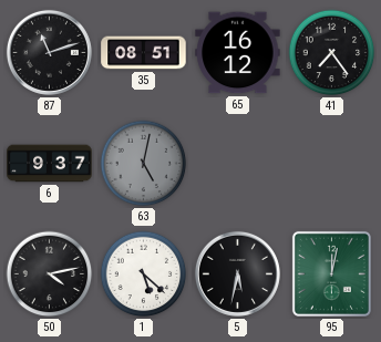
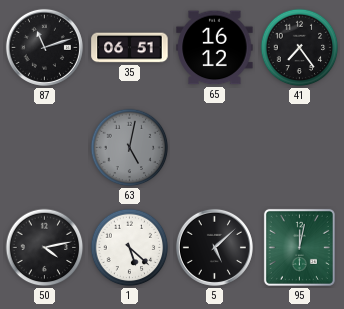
35: 08:51 -> 06:51 (130, 48)
6: 9:37 -> none (50, 164)
5: 5:32 -> 5:08 (214, 247)
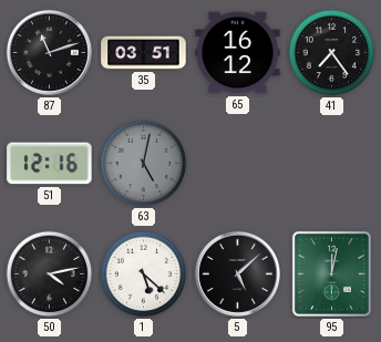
35: 06:51 -> 03:51 (144, 53)
51: none -> 12:16 (50, 164)
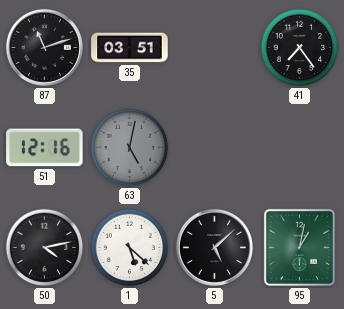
65: 16:12 -> none (238, 53)
95: 12:02 -> 1:02 (299, 247)
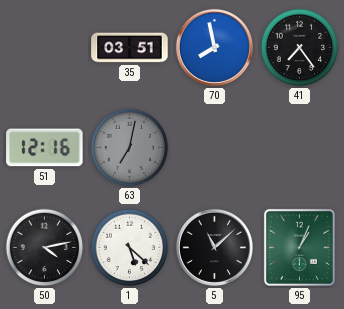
87: 11:12 -> none (44, 47)
70: none -> 7:58 (214, 47)
63: 5:02 -> 7:02 (130, 148)
5: 5:08 -> 11:08 (214, 247)
95: 1:02 -> 1:04 (299, 247)
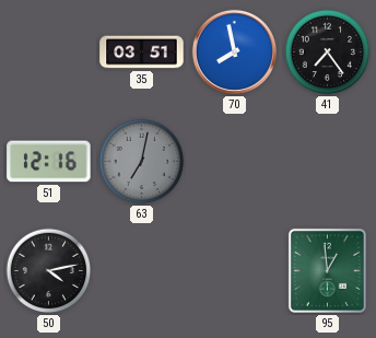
1: 5:22 -> none (130, 248)
5: 11:08 -> none (214, 247)
95: 1:04 -> 12:59 (327, 270)
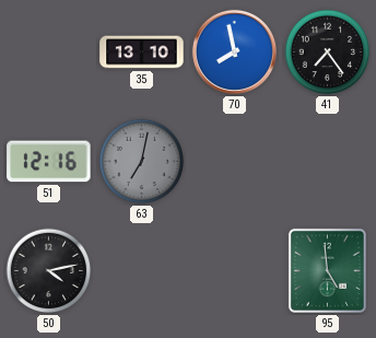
35: 03:51 -> 13:10 (142, 53)
95: 12:59 -> 4:59 (327, 270)
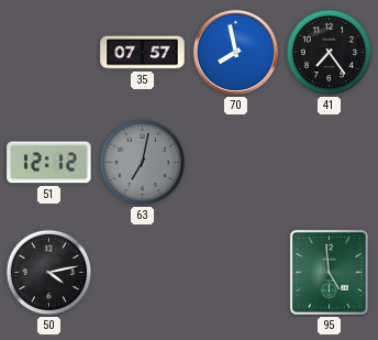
35: 13:10 -> 07:57 (143, 53)
51: 12:16 -> 12:12 (49, 163)
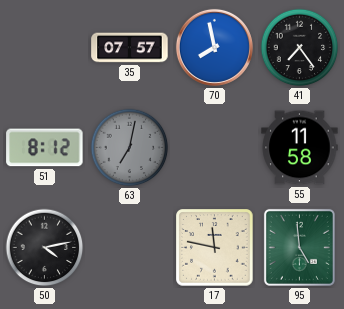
51: 12:12 -> 8:12 (45, 148)
55: none -> 11:58 (300, 148)
17: none -> 11:47 (215, 248)
